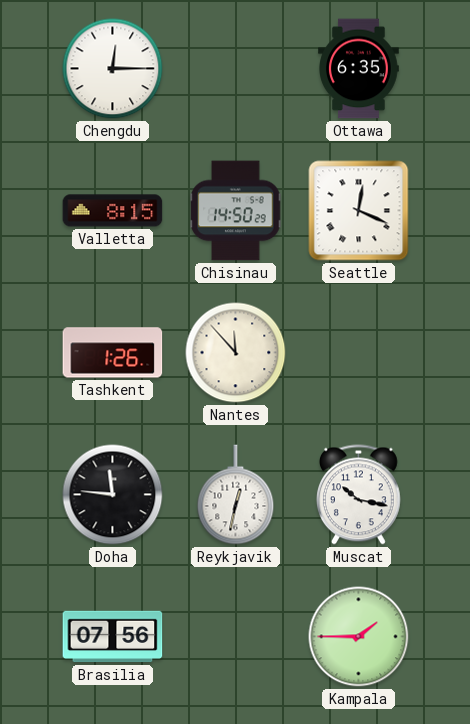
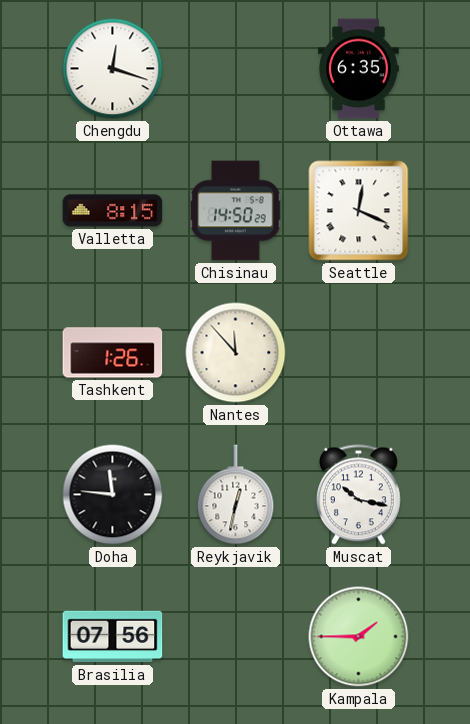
Chengdu: 12:15 -> 12:18 (113, 69)
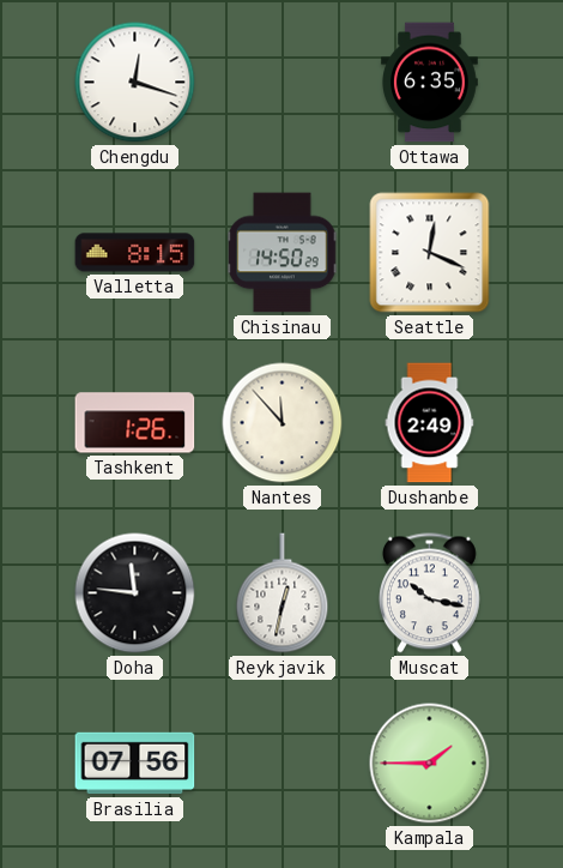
Dushanbe: none -> 2:49 (430, 423)
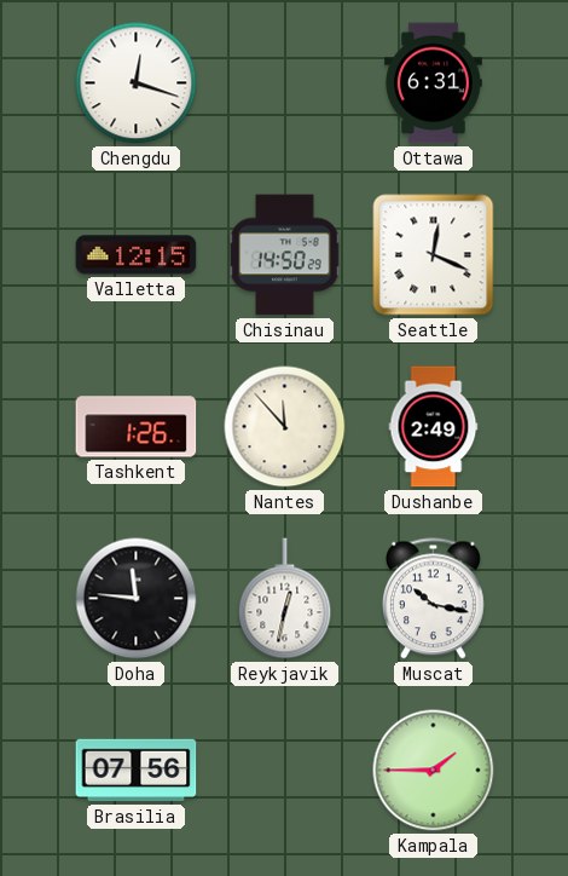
Ottawa: 6:35 -> 6:31 (434, 83)
Valletta: 8:15 -> 12:15 (137, 255)
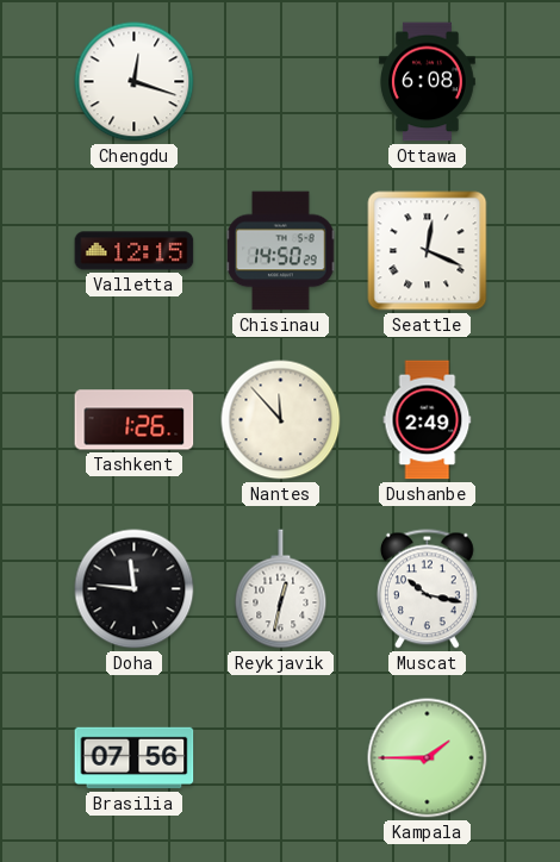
Ottawa: 6:31 -> 6:08 (428, 82)
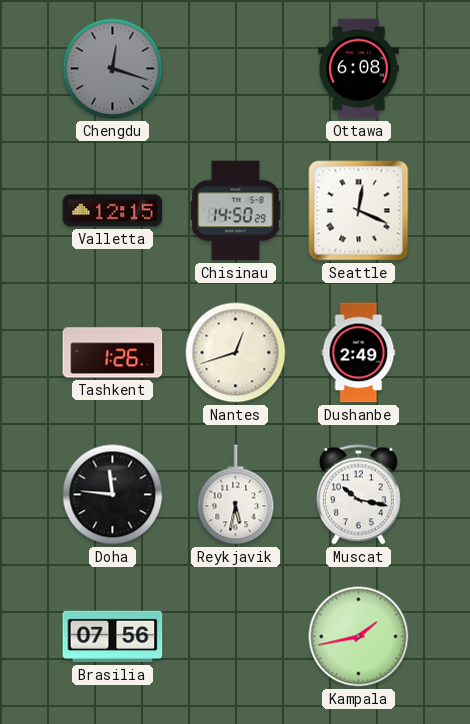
Chengdu dial: white -> grey (113, 69)
Nantes: 11:53 -> 12:42 (236, 353)
Reykjavik: 12:32 -> 5:32 (236, 495)
Kampala: 1:45 -> 1:43 (359, 637)
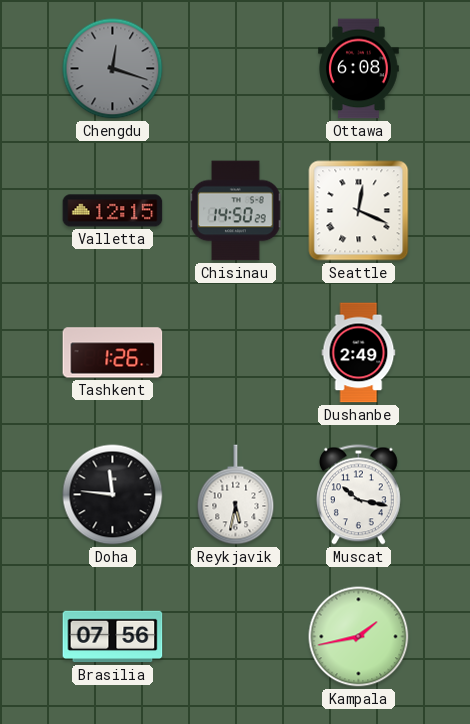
Nantes: 12:42 -> none (236, 353)
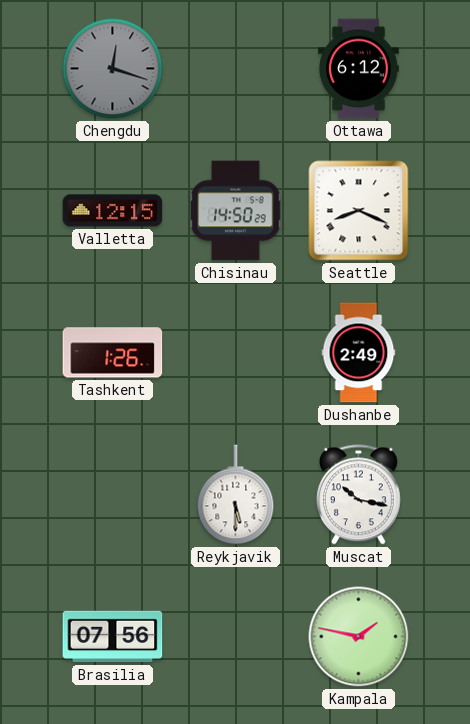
Ottawa: 6:08 -> 6:12 (359, 69)
Seattle: 12:19 -> 8:19 (359, 211)
Doha: 11:46 -> none (113, 495)
Reykjavik: 5:32 -> 5:30 (236, 495)
Kampala: 1:43 -> 1:47 (359, 637)
